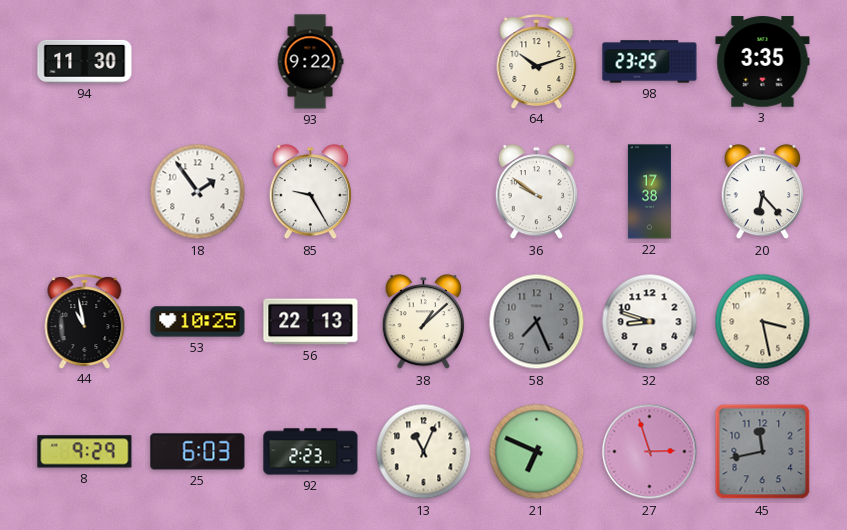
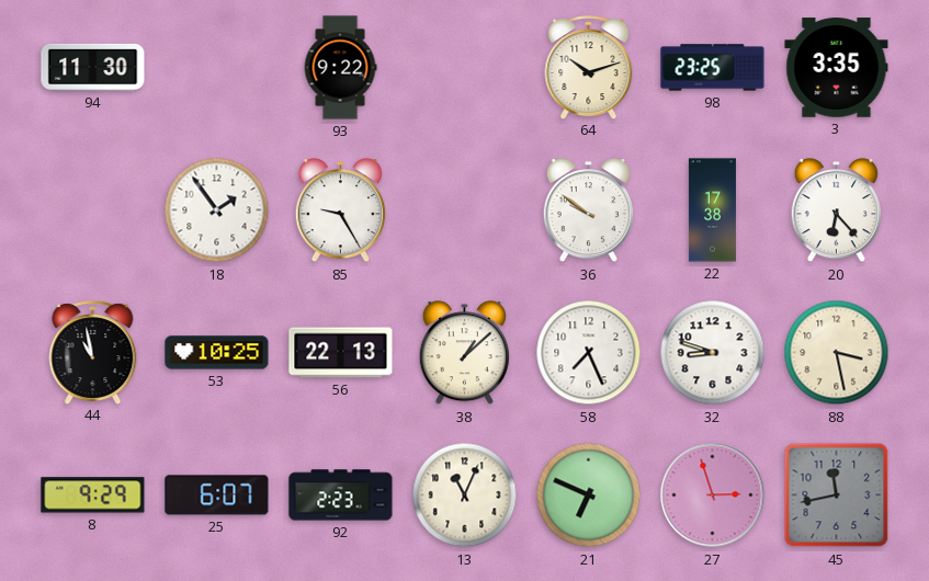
58 dial: grey -> white (589, 353)
25: 6:03 -> 6:07 (217, 495)
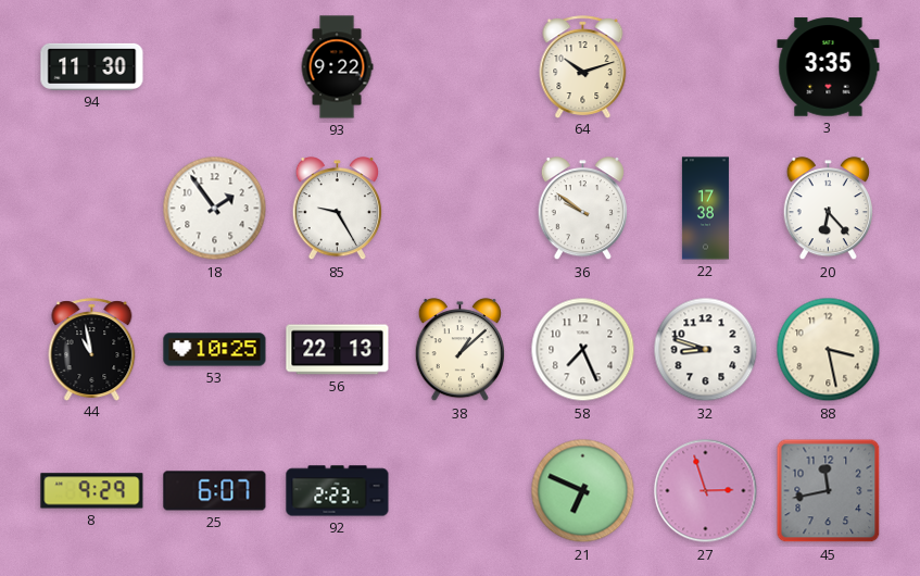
98: 23:25 -> none (713, 68)
13: 11:04 -> none (465, 495)
